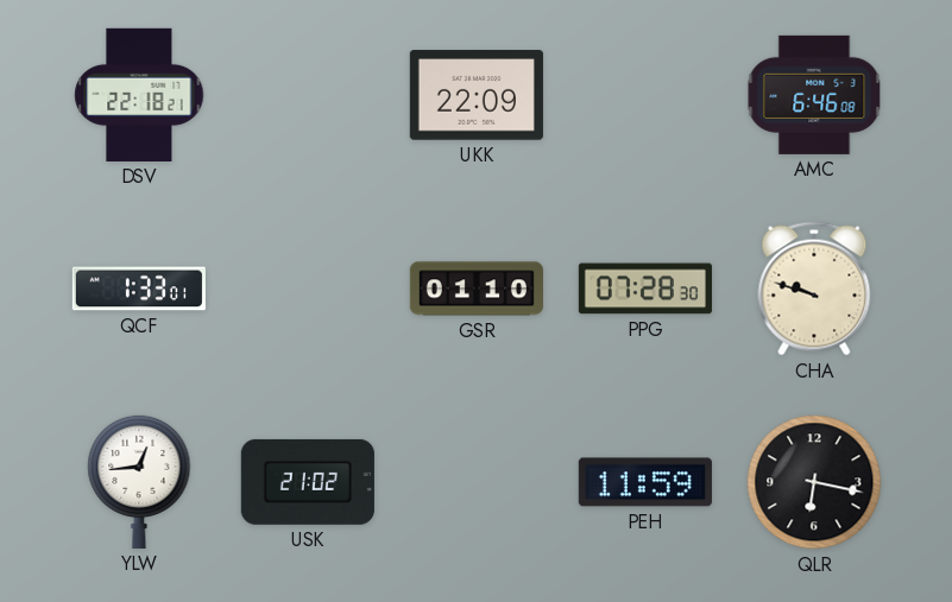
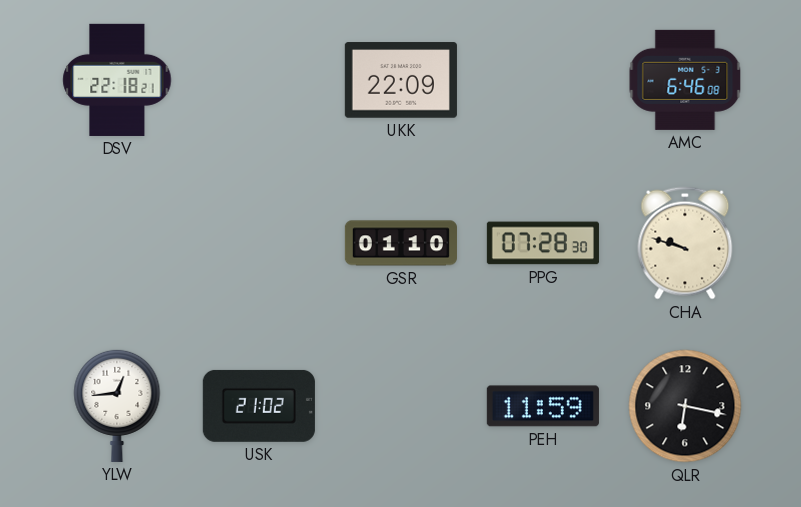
QCF: 1:33 -> none (139, 289)
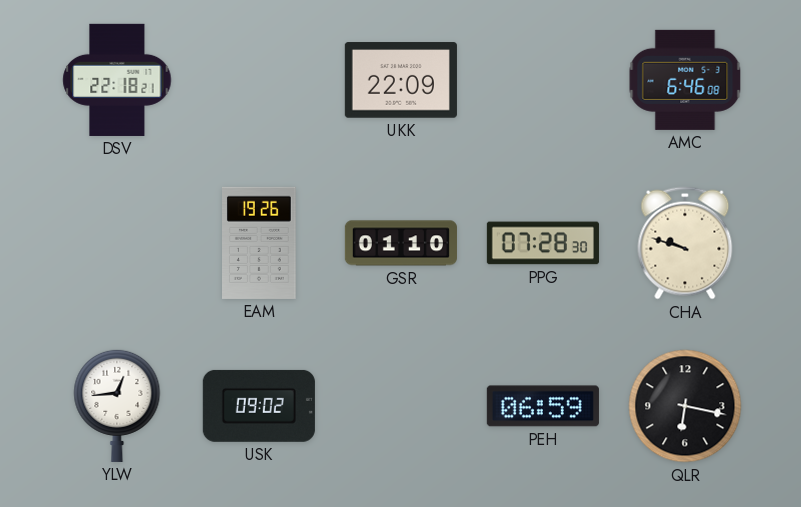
EAM: none -> 19:26 (260, 243)
USK: 21:02 -> 09:02 (259, 406)
PEH: 11:59 -> 06:59 (543, 406)
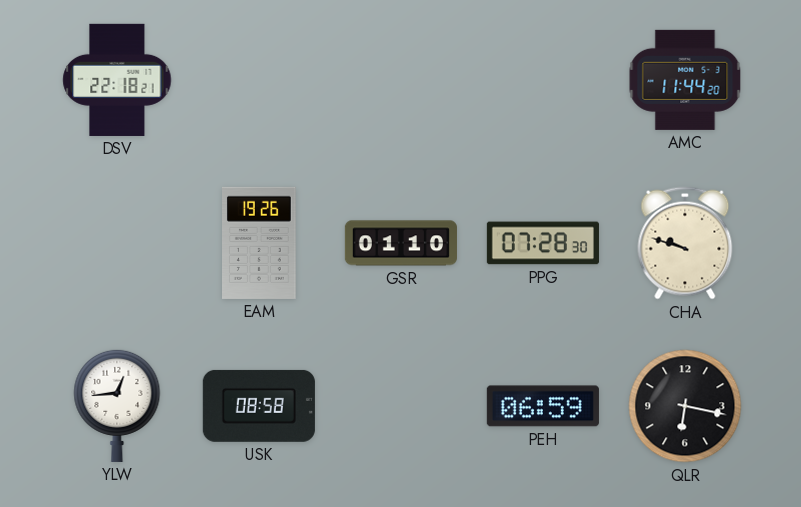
UKK: 22:09 -> none (401, 80)
AMC: 6:46 -> 11:44 (685, 80)
USK: 09:02 -> 08:58 (259, 406)
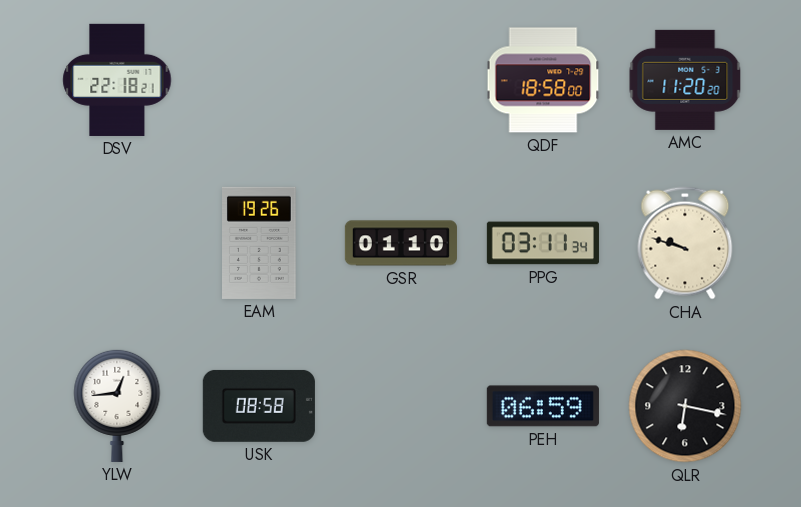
QDF: none -> 18:58 (543, 80)
AMC: 11:44 -> 11:20 (685, 80)
PPG: 07:28 -> 03:11 (543, 243)
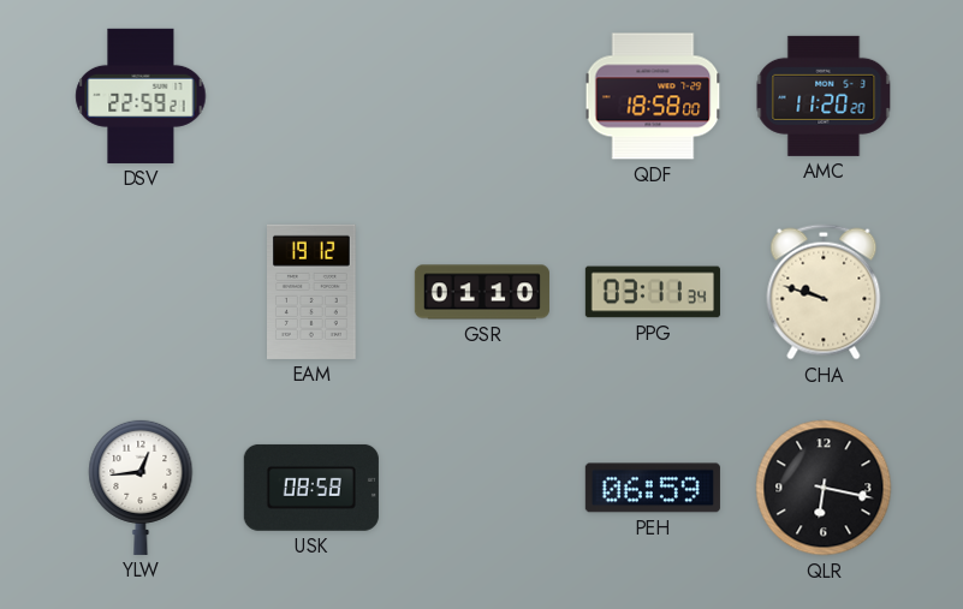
DSV: 22:18 -> 22:59 (141, 96)
EAM: 19:26 -> 19:12 (313, 292)
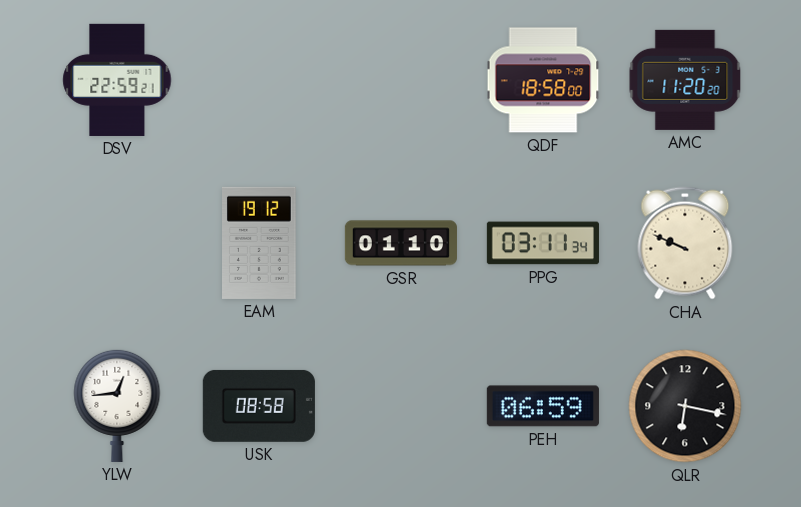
CHA: 9:48 -> 9:49 (685, 243)
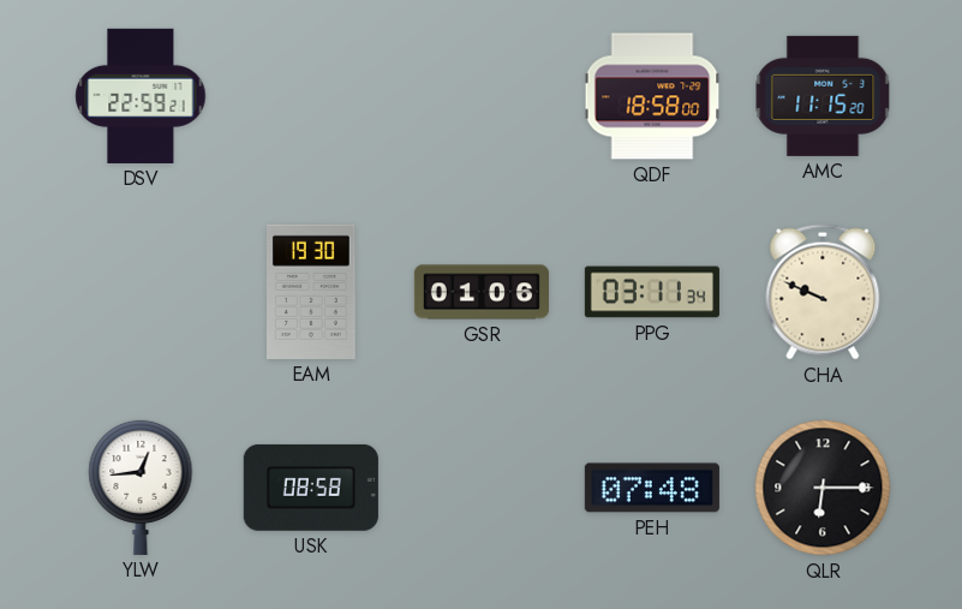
AMC: 11:20 -> 11:15 (823, 96)
EAM: 19:12 -> 19:30 (312, 292)
GSR: 01:10 -> 01:06 (482, 292)
PEH: 06:59 -> 07:48 (652, 488)
QLR: 6:17 -> 6:15 (823, 488)
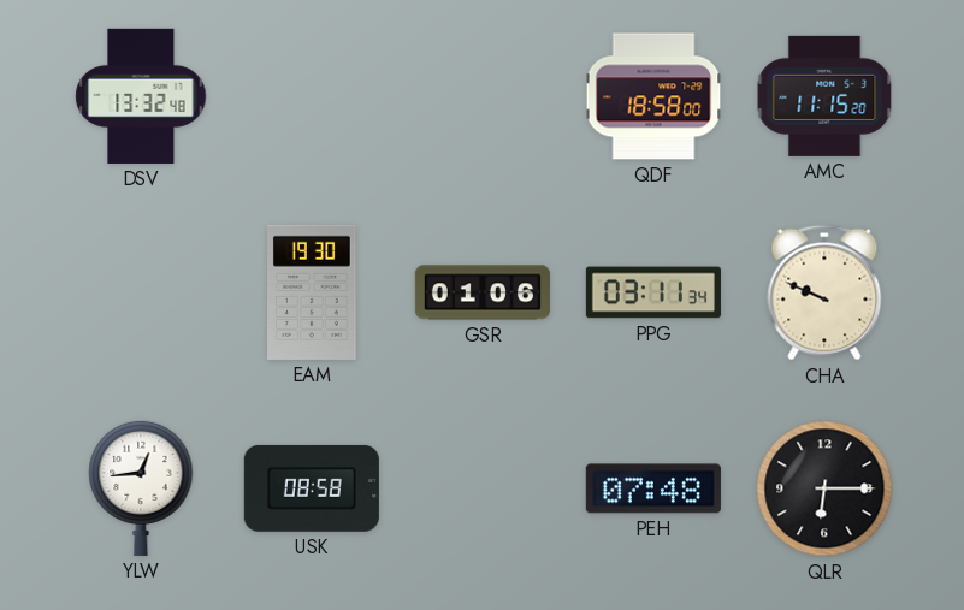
DSV: 22:59 -> 13:32 (141, 96)
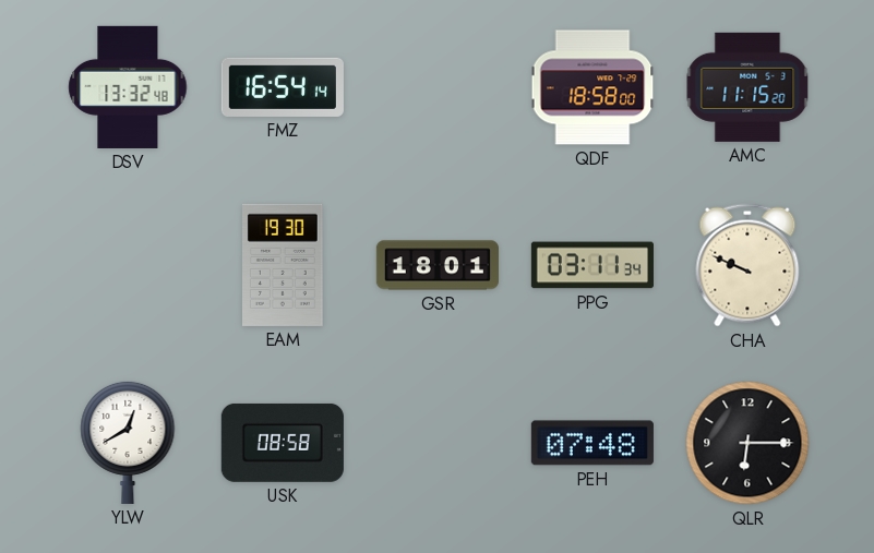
FMZ: none -> 16:54 (283, 87)
GSR: 01:06 -> 18:01 (438, 265)
YLW: 12:44 -> 12:40 (128, 442)
